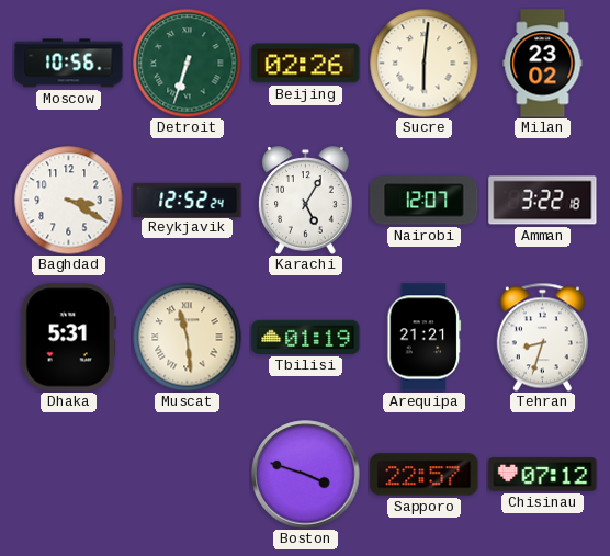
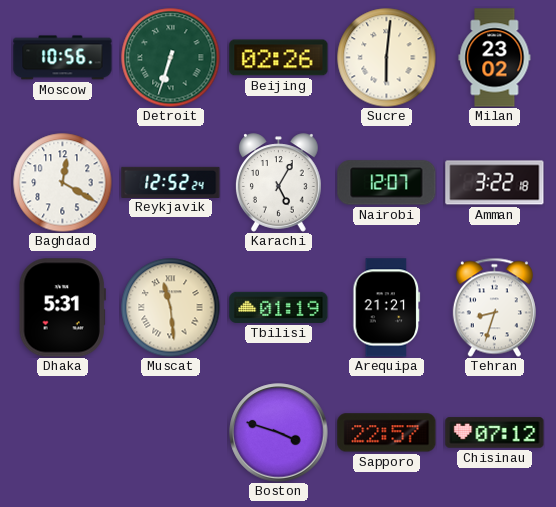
Baghdad: 3:20 -> 12:20 (63, 183)
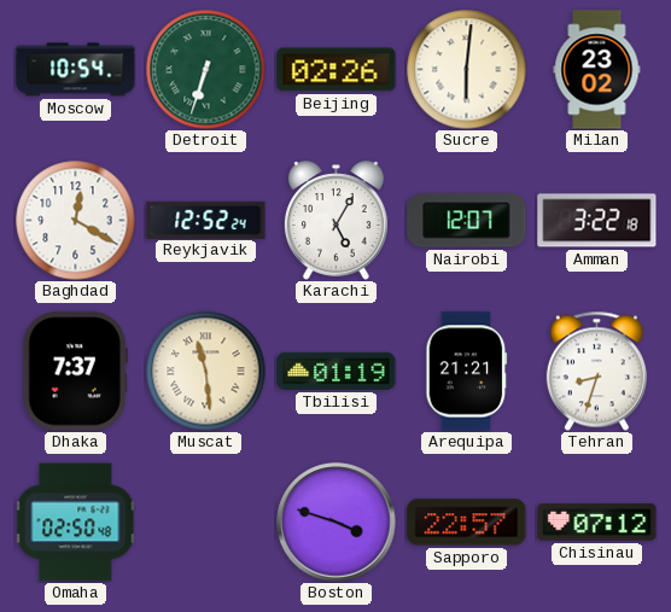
Moscow: 10:56 -> 10:54 (76, 70)
Dhaka: 5:31 -> 7:37 (75, 372)
Omaha: none -> 02:50 (76, 523)
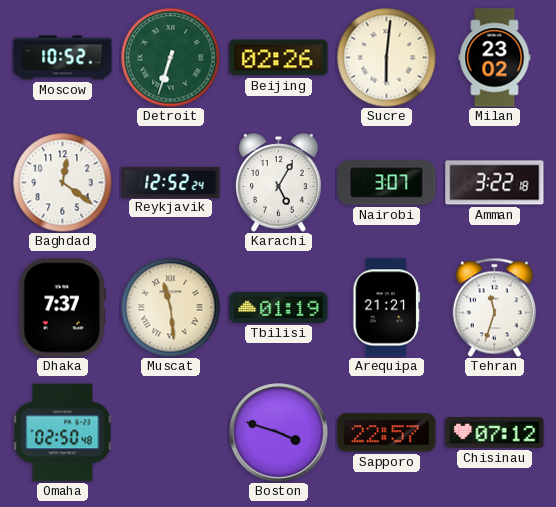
Moscow: 10:54 -> 10:52 (63, 58)
Baghdad: 12:20 -> 12:21 (63, 183)
Nairobi: 12:07 -> 3:07 (387, 183)
Tehran: 8:33 -> 11:33 (494, 307)
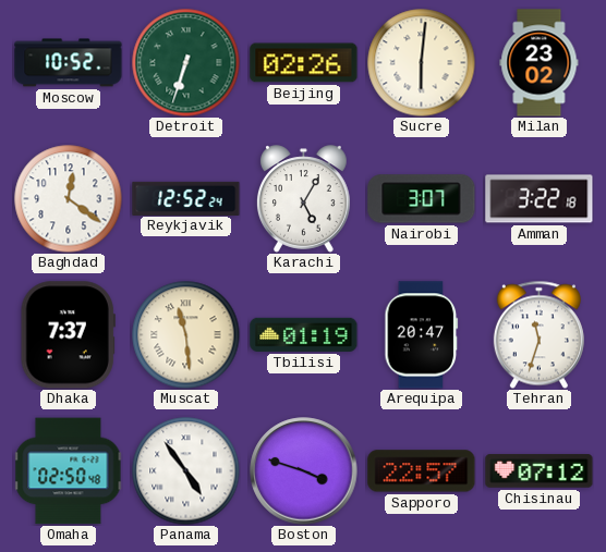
Arequipa: 21:21 -> 20:47 (422, 335)
Panama: none -> 4:54 (186, 471)
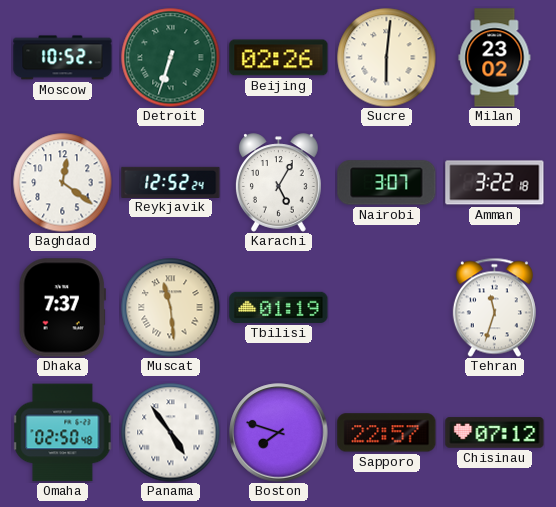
Arequipa: 20:47 -> none (422, 335)
Boston: 3:48 -> 7:48 (279, 433)
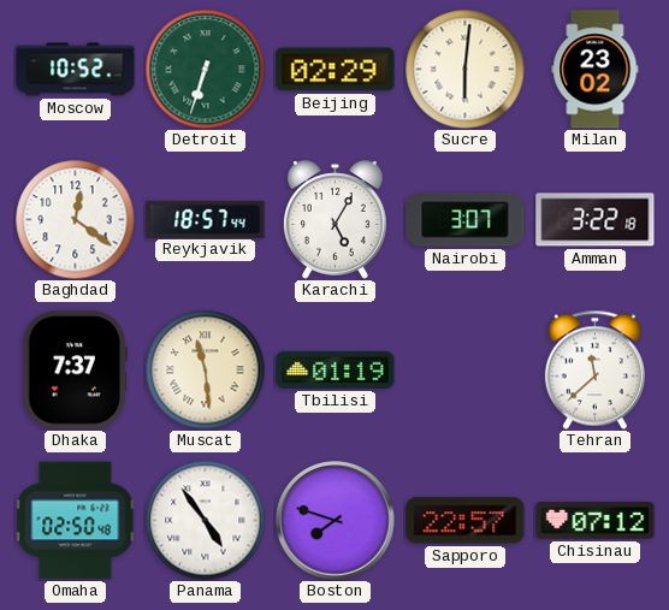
Beijing: 02:26 -> 02:29 (336, 70)
Reykjavik: 12:52 -> 18:57 (206, 219)
Tehran: 11:33 -> 11:38 (594, 369)
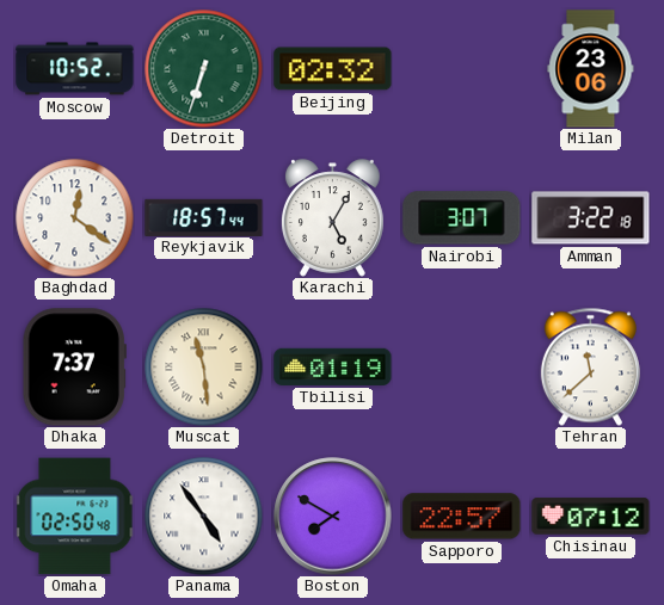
Beijing: 02:29 -> 02:32 (333, 69)
Sucre: 6:01 -> none (466, 70)
Milan: 23:02 -> 23:06 (591, 69)
Boston: 7:48 -> 7:50 (333, 517)
